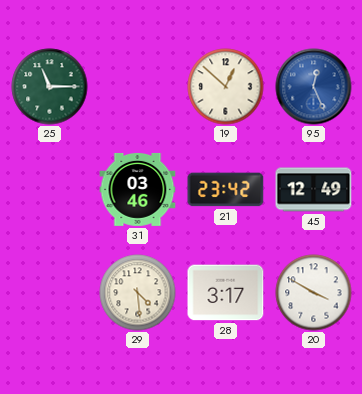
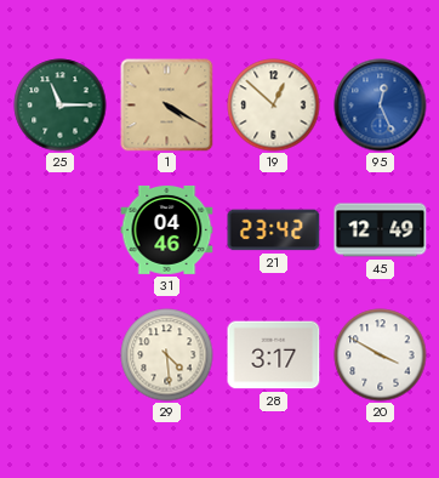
1: none -> 4:20 (167, 106)
31: 03:46 -> 04:46 (167, 229)
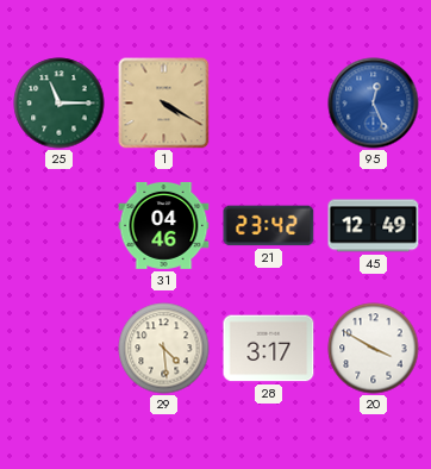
19: 12:52 -> none (274, 106)
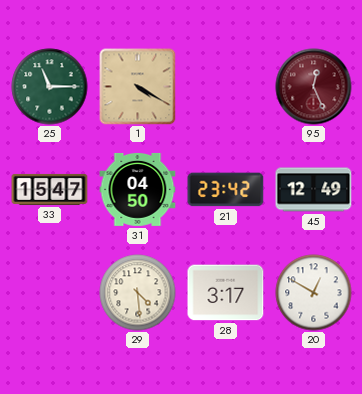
95 dial: blue -> burgundy (314, 87)
33: none -> 15:47 (50, 189)
31: 04:46 -> 04:50 (138, 189)
20: 3:50 -> 12:50 (314, 293)
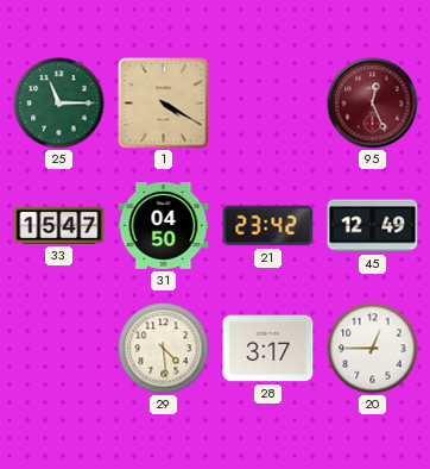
20: 12:50 -> 12:45 (373, 349)
